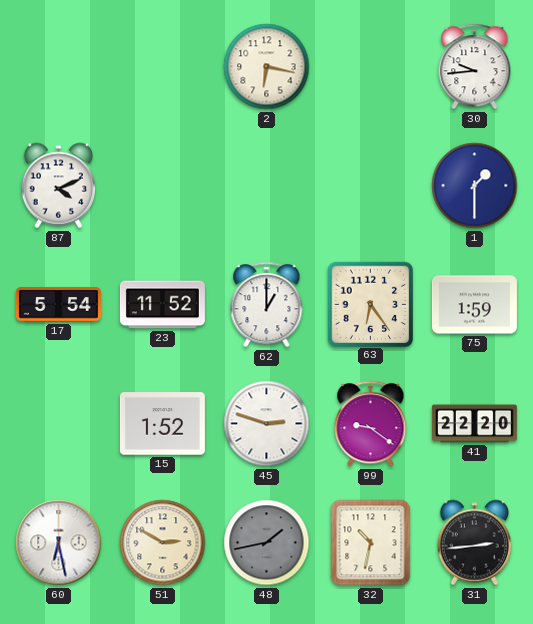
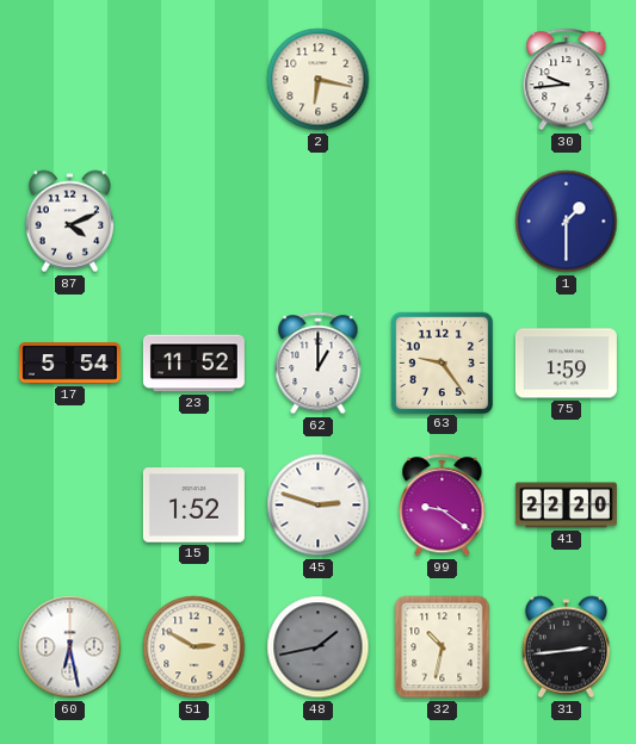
63: 6:24 -> 9:24 (442, 362)
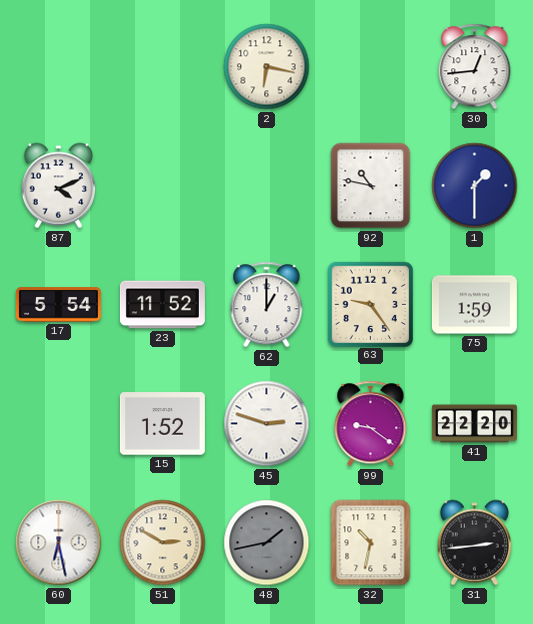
30: 9:44 -> 12:44 (475, 67)
92: none -> 10:47 (371, 186)
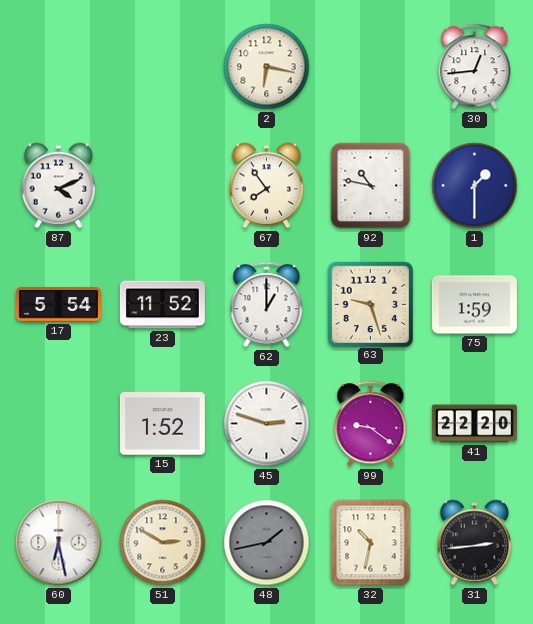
67: none -> 7:54 (266, 186)
63: 9:24 -> 9:27 (370, 304)
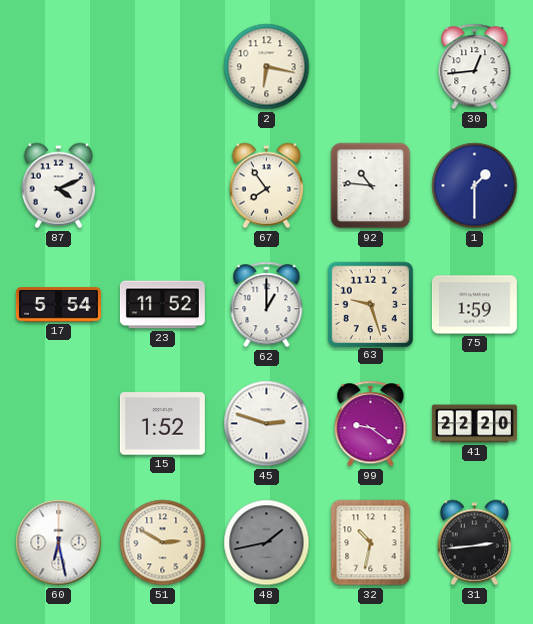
92: 10:47 -> 10:46 (371, 186)
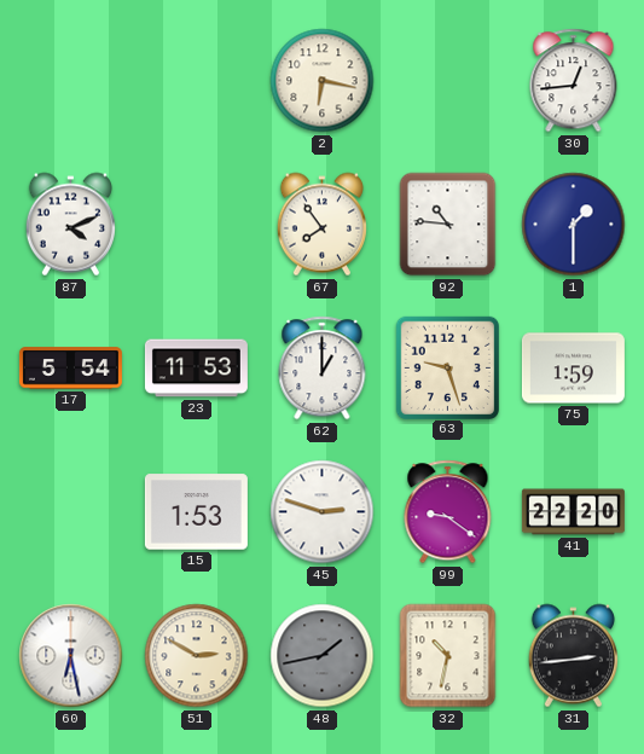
23: 11:52 -> 11:53 (196, 369)
15: 1:52 -> 1:53 (196, 512)
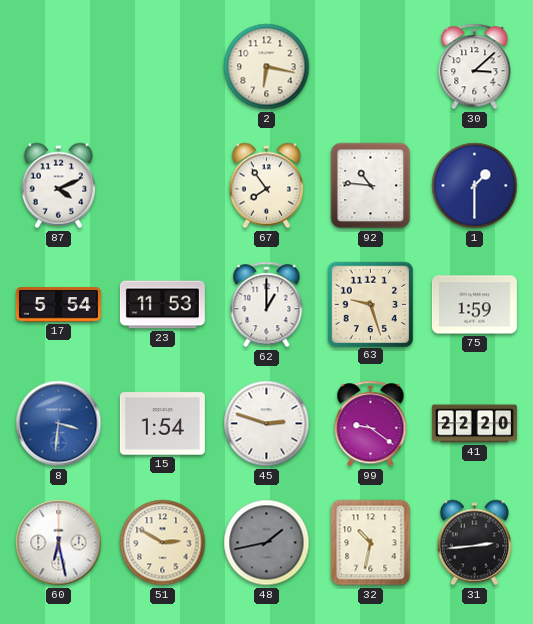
30: 12:44 -> 3:08 (475, 67)
8: none -> 3:31 (59, 424)
15: 1:53 -> 1:54 (162, 424)
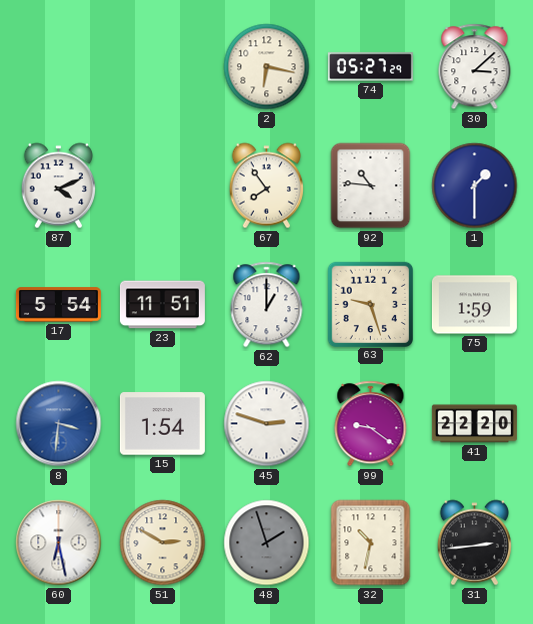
74: none -> 05:27 (370, 67)
23: 11:53 -> 11:51 (162, 305)
48: 1:43 -> 1:57 (267, 543)
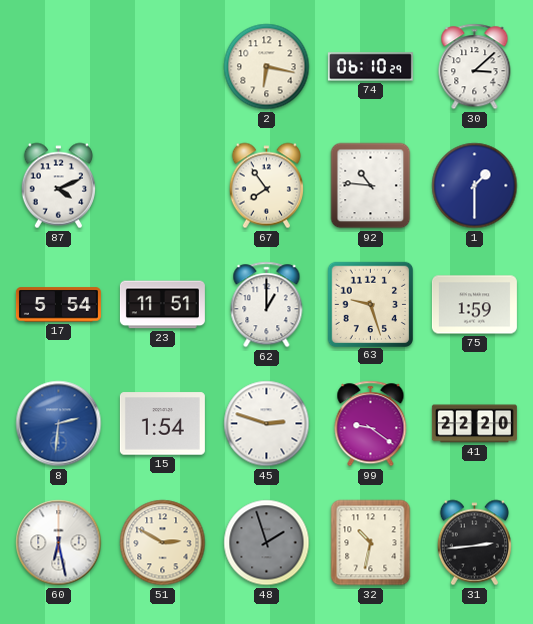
74: 05:27 -> 06:10 (370, 67)
8: 3:31 -> 2:31 (59, 424)
